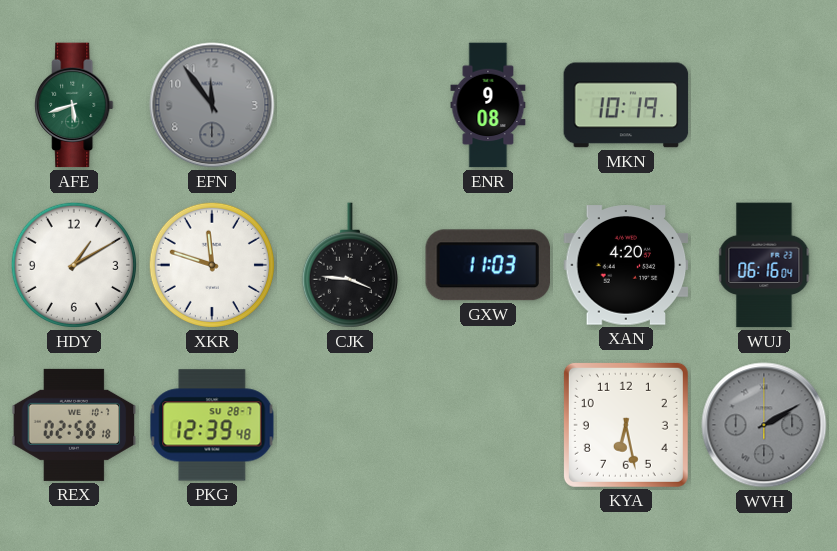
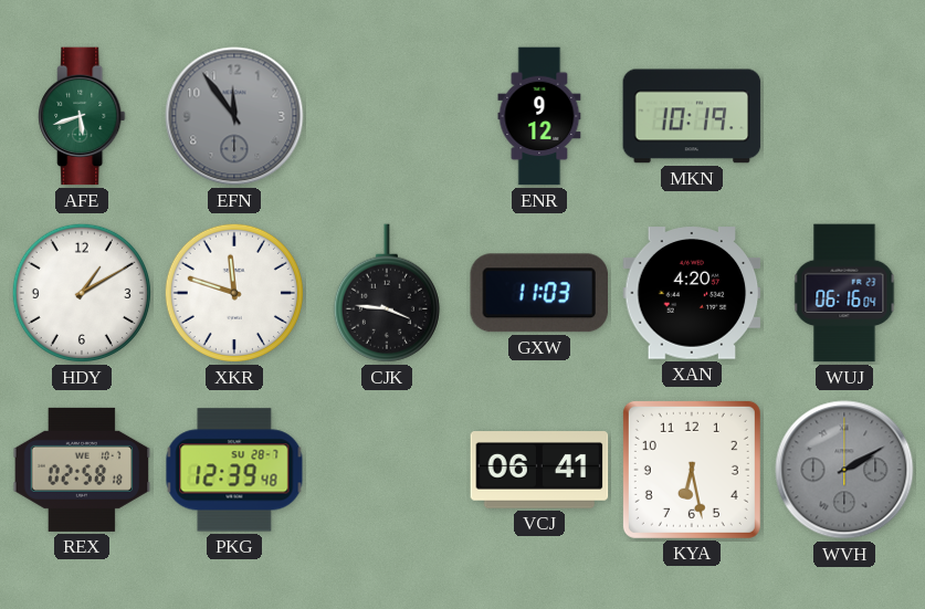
ENR: 9:08 -> 9:12 (539, 116)
VCJ: none -> 06:41 (539, 470)
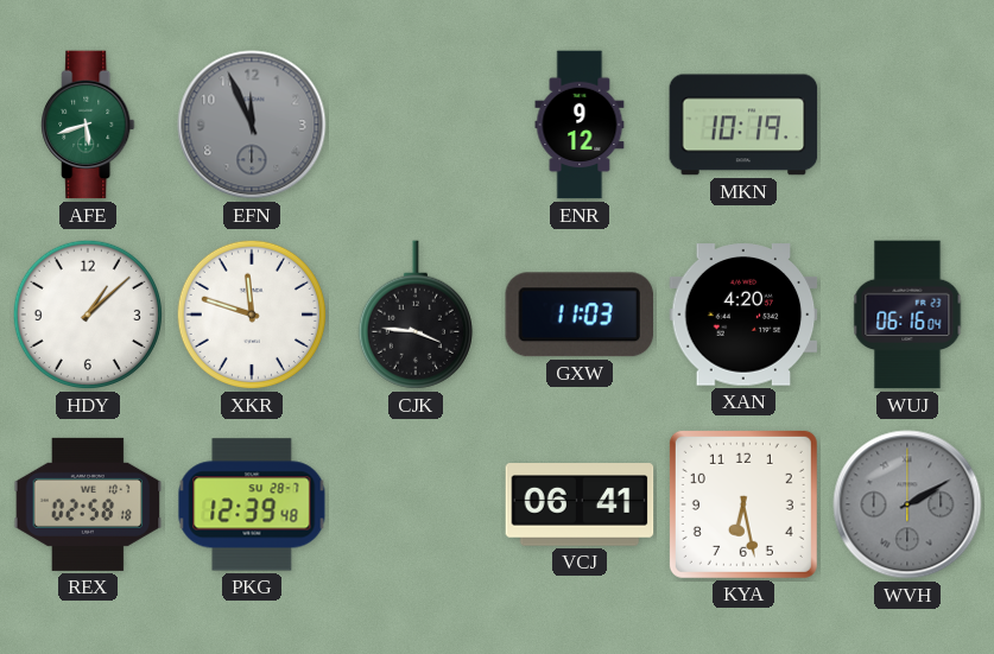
EFN: 11:54 -> 11:56 (252, 125)
HDY: 1:10 -> 1:08 (88, 315)
